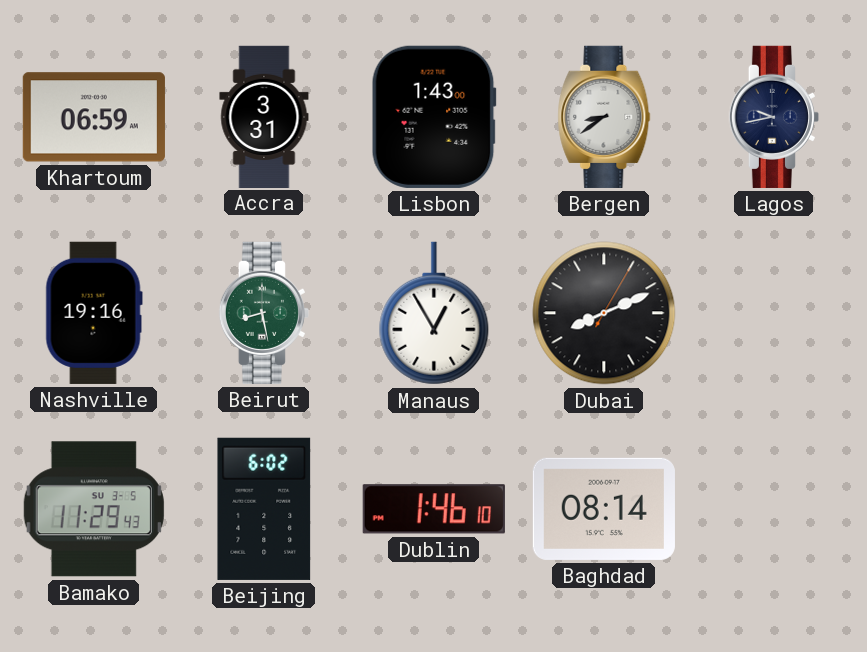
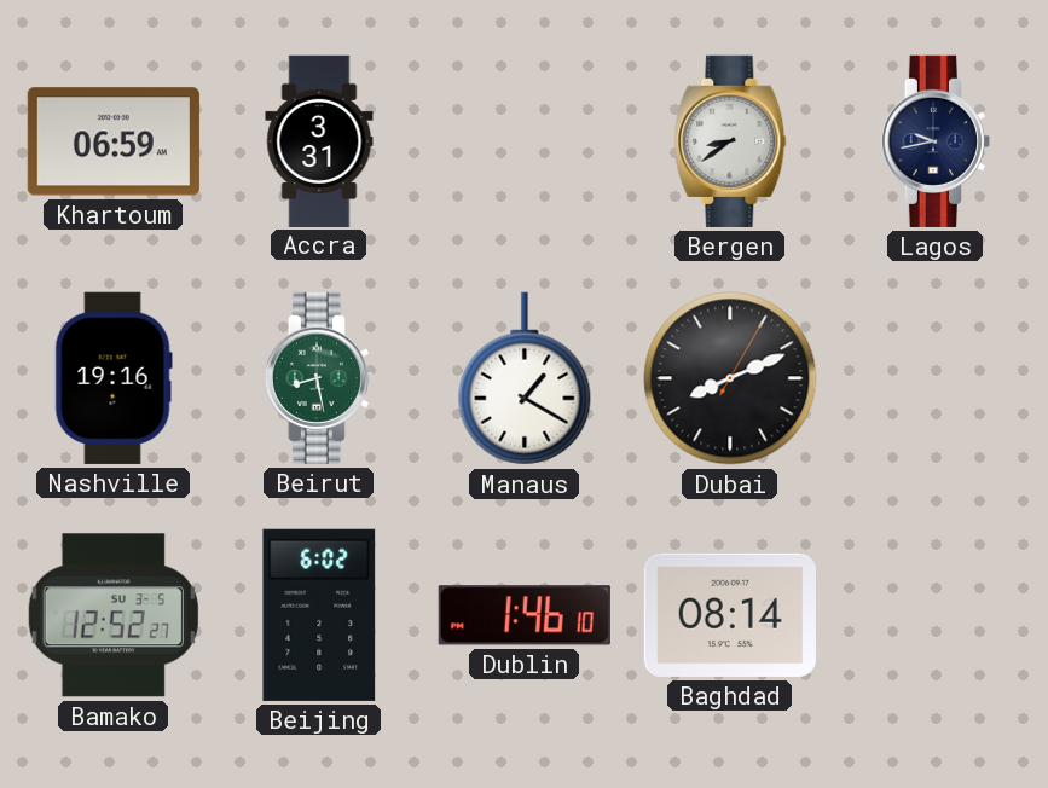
Lisbon: 1:43 -> none (434, 117)
Manaus: 12:55 -> 1:20 (525, 378)
Bamako: 11:29 -> 12:52 (114, 615)
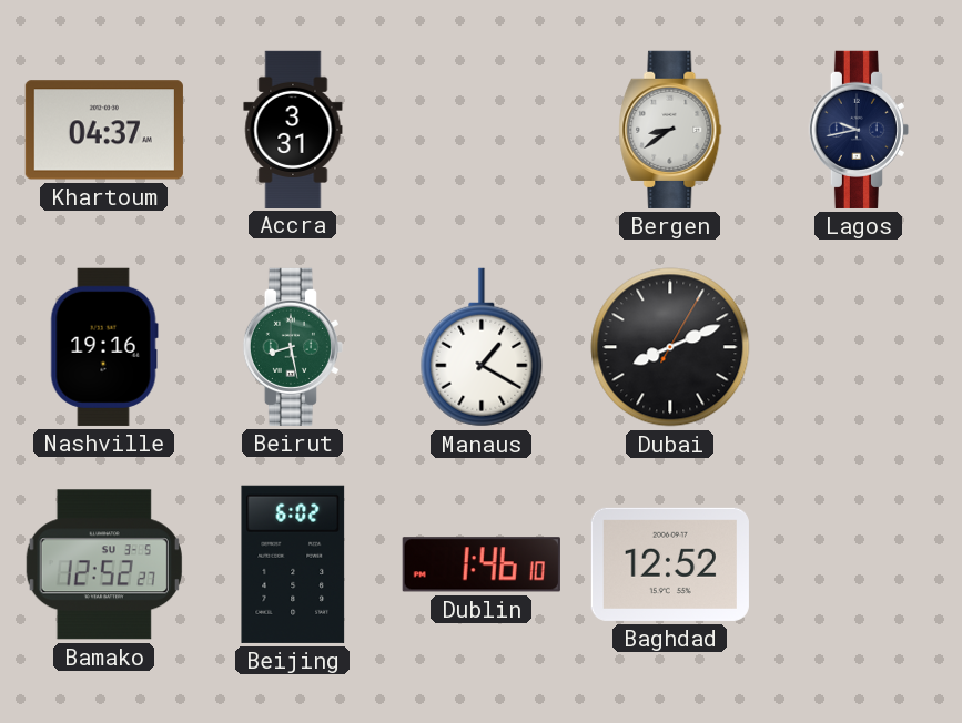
Khartoum: 06:59 -> 04:37 (104, 130)
Baghdad: 08:14 -> 12:52 (670, 564)
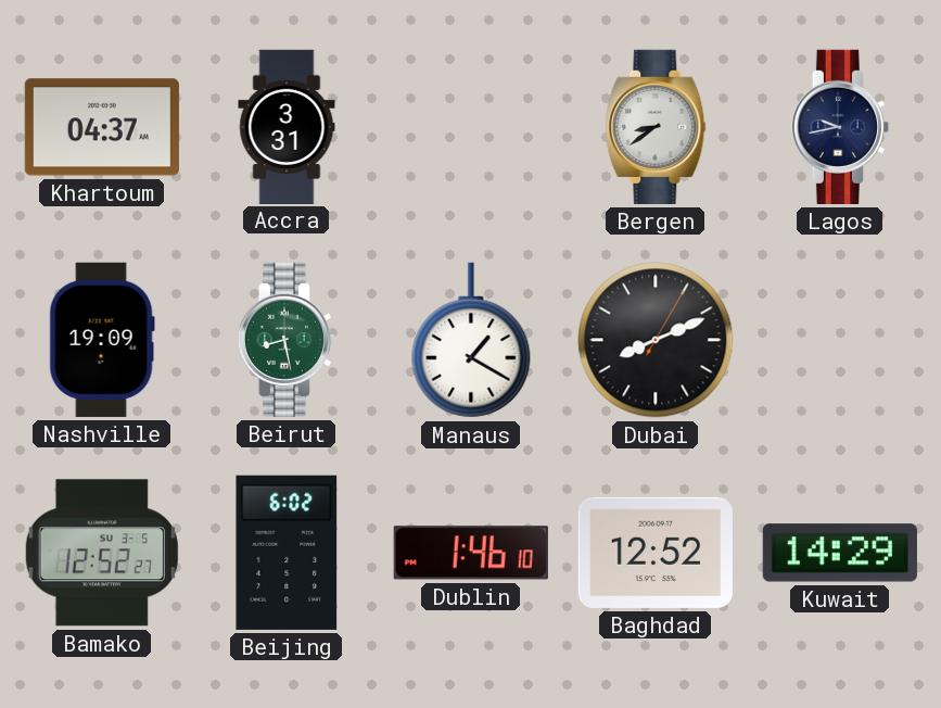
Nashville: 19:16 -> 19:09 (102, 340)
Kuwait: none -> 14:29 (840, 553)
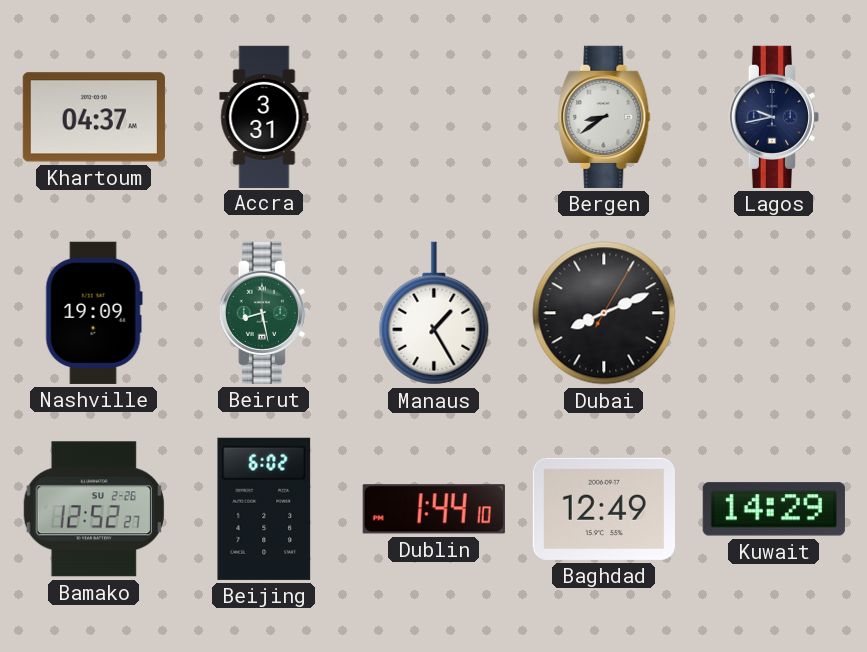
Manaus: 1:20 -> 1:25 (434, 313)
Bamako date: SU 3-5 -> SU 2-26 (94, 509)
Dublin: 1:46 -> 1:44 (434, 509)
Baghdad: 12:52 -> 12:49 (604, 509)
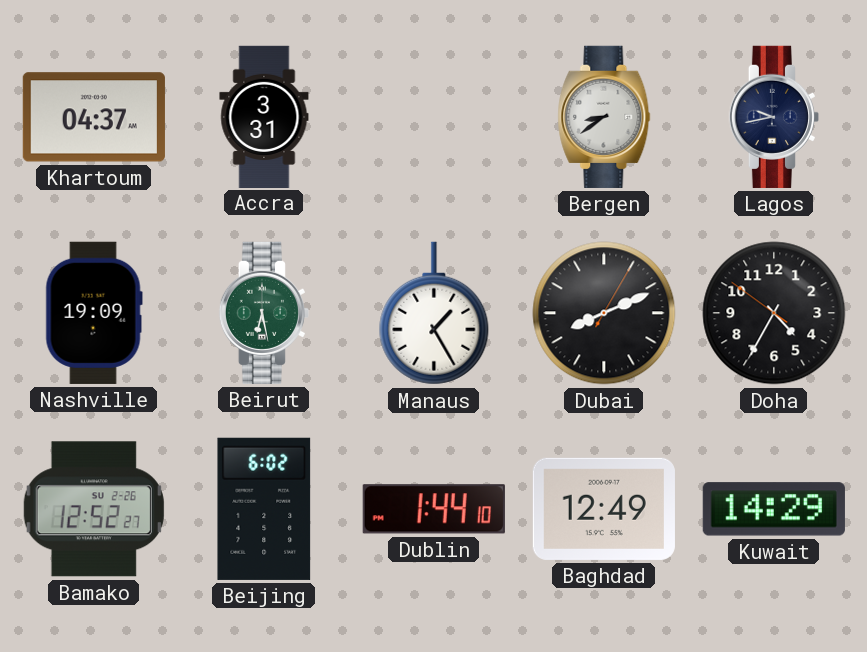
Beirut: 8:28 -> 6:28 (263, 313)
Doha: none -> 4:34 (774, 313)
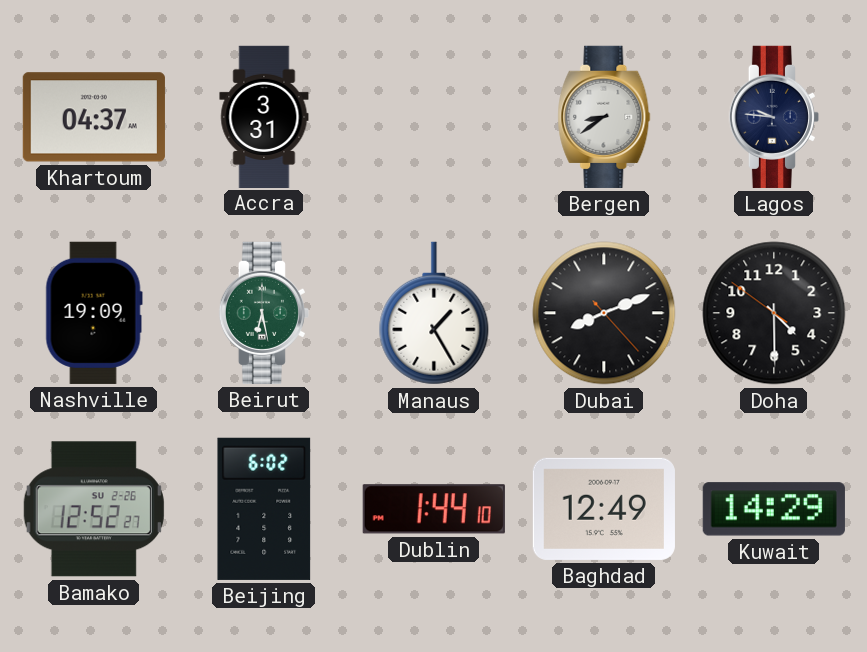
Lagos: 9:43 -> 9:46 (773, 117)
Dubai: 8:11:05 -> 8:11:23 (604, 313)
Doha: 4:34 -> 4:29 (774, 313)
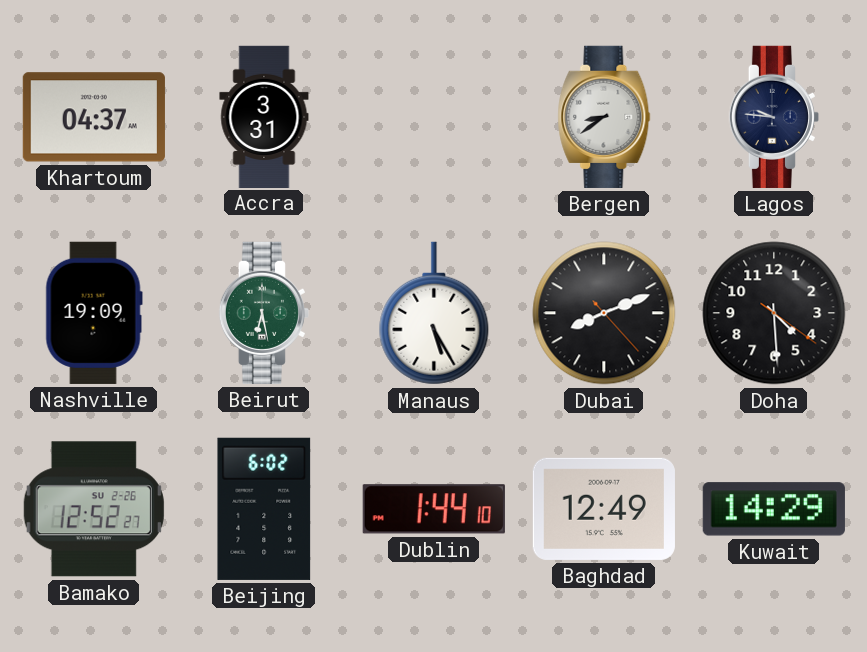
Manaus: 1:25 -> 5:25 (434, 313)
Doha: 4:29:51 -> 4:29:21 (774, 313)
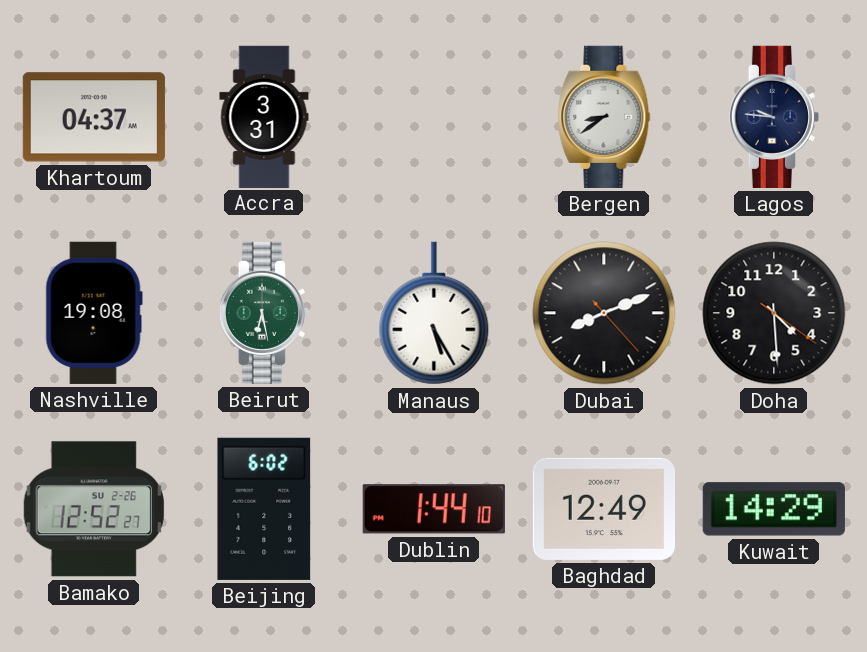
Nashville: 19:09 -> 19:08 (94, 313)
